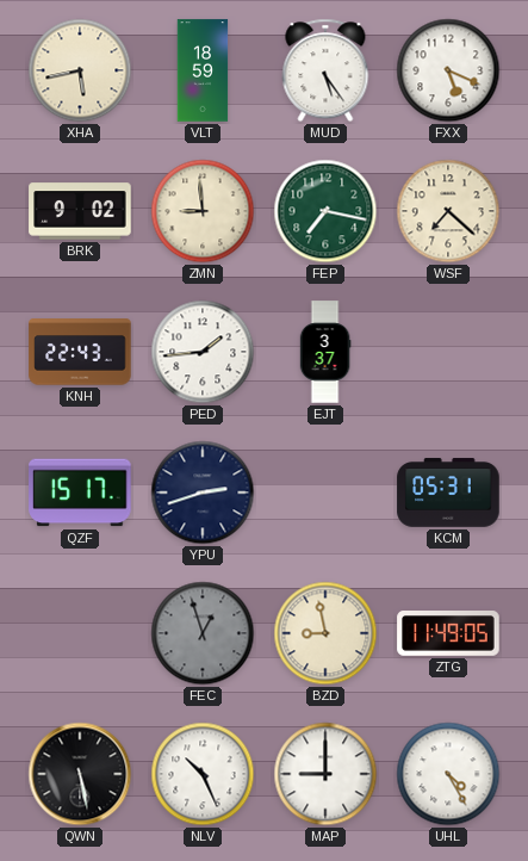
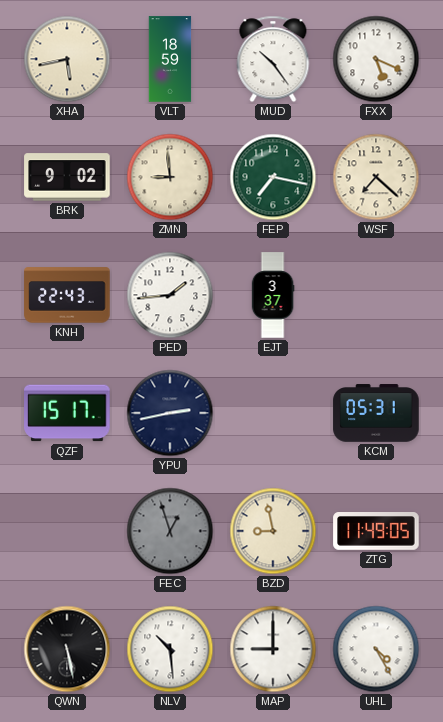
MUD: 5:24 -> 10:24 (273, 59)
YPU: 2:42 -> 2:43 (170, 413)
NLV: 10:26 -> 10:29 (170, 649)
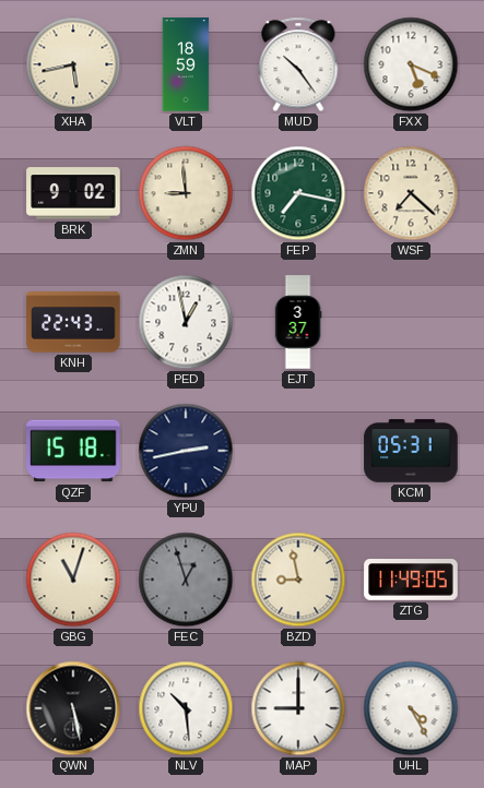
PED: 1:44 -> 12:58 (186, 322)
QZF: 15:17 -> 15:18 (73, 451)
GBG: none -> 11:03 (73, 580)
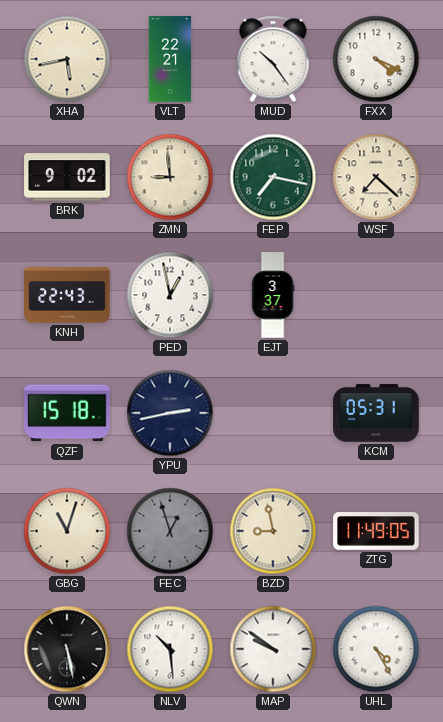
VLT: 18:59 -> 22:21 (170, 59)
FXX: 5:19 -> 4:19 (376, 59)
MAP: 9:00 -> 9:51 (273, 649)
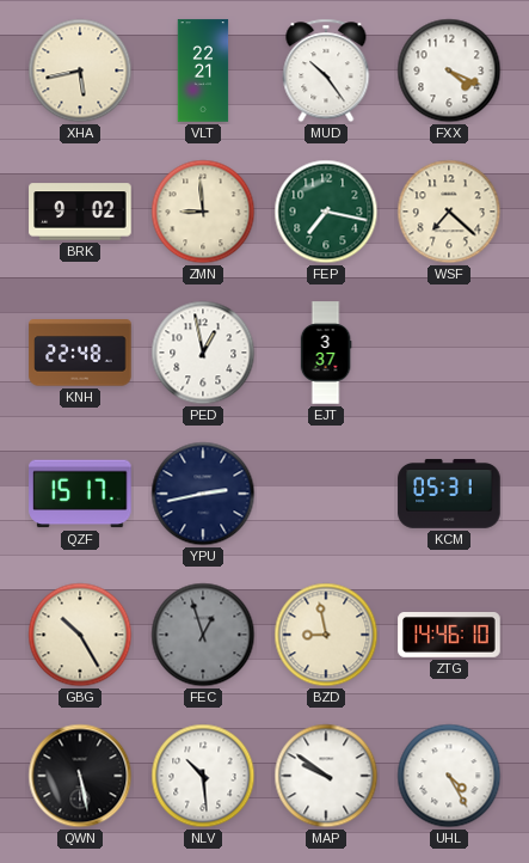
KNH: 22:43 -> 22:48 (80, 353)
QZF: 15:18 -> 15:17 (80, 494)
GBG: 11:03 -> 10:25 (80, 635)
ZTG: 11:49 -> 14:46 (449, 635)
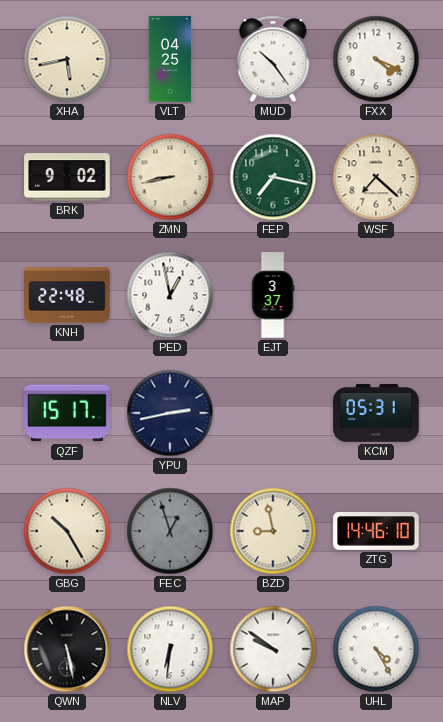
VLT: 22:21 -> 04:25 (170, 59)
ZMN: 8:59 -> 8:43 (170, 177)
NLV: 10:29 -> 6:31 (170, 649)
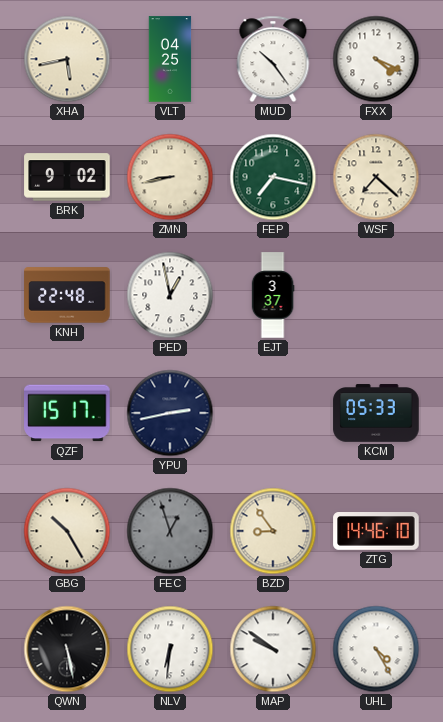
KCM: 05:31 -> 05:33 (376, 413)
BZD: 8:58 -> 8:54 (273, 531)
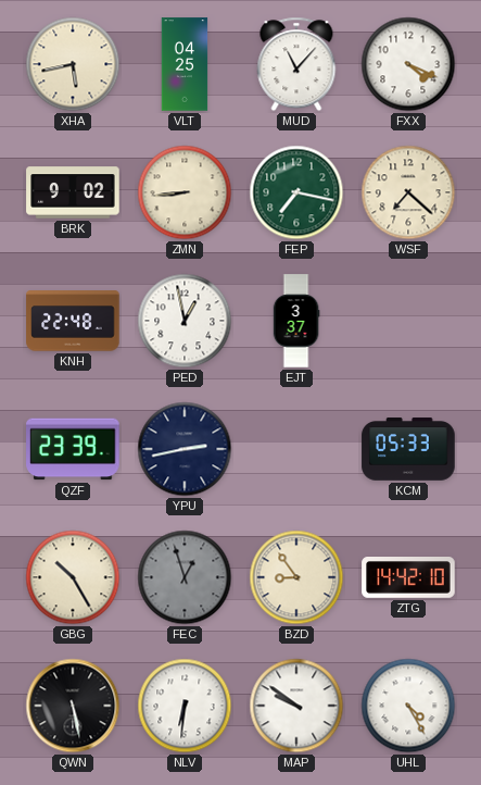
MUD: 10:24 -> 11:07 (296, 64)
ZMN: 8:43 -> 8:44 (185, 192)
QZF: 15:17 -> 23:39 (73, 449)
ZTG: 14:46 -> 14:42 (408, 577)
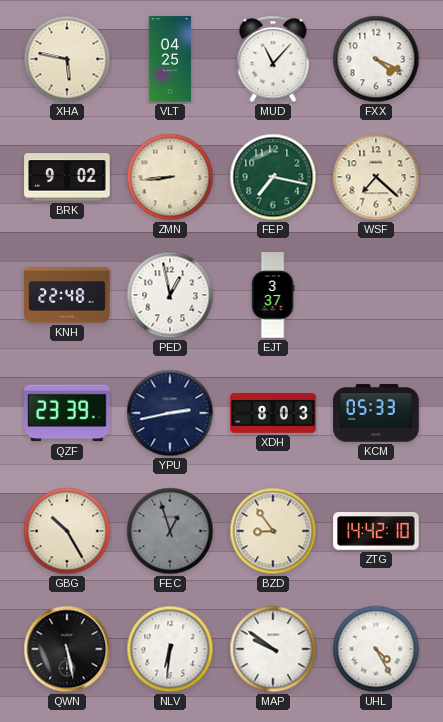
XHA: 5:43 -> 5:47 (67, 59)
XDH: none -> 8:03 (273, 413)
